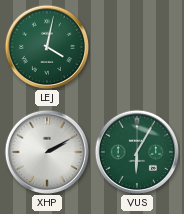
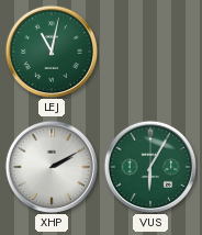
LEJ: 4:02 -> 11:02 (50, 51)
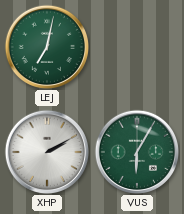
LEJ: 11:02 -> 7:02 (46, 46)
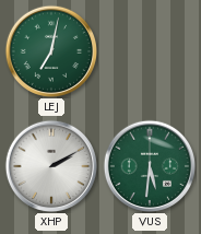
VUS: 6:05 -> 5:31 (149, 165)
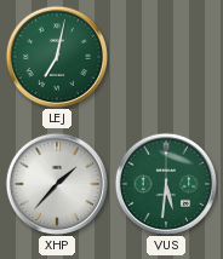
XHP: 2:10 -> 1:37 (56, 183)
